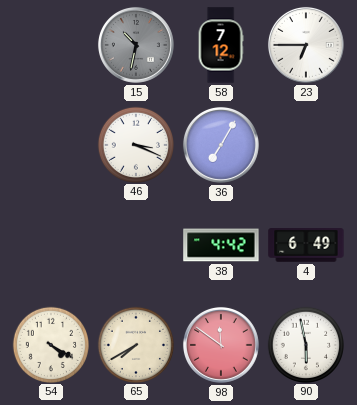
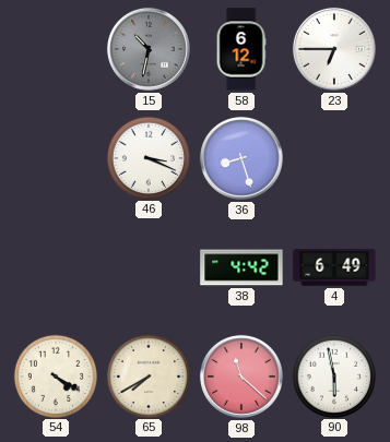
58: 7:12 -> 6:12 (241, 49)
36: 7:05 -> 8:27 (241, 158)
98: 11:51 -> 11:22 (241, 377)
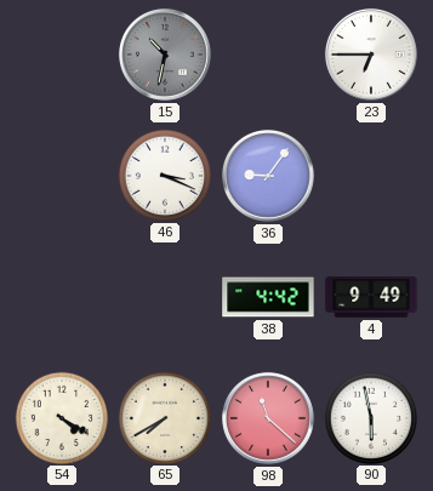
58: 6:12 -> none (241, 49)
36: 8:27 -> 9:06 (268, 176)
4: 6:49 -> 9:49 (371, 297)
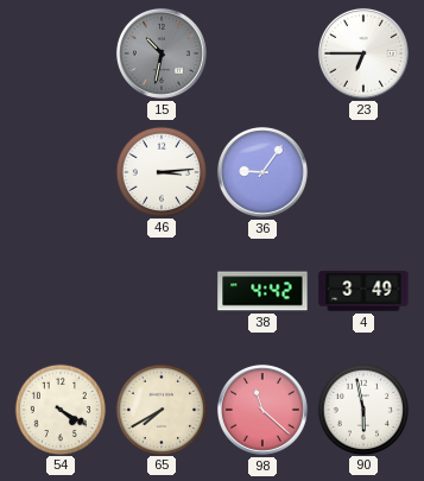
46: 3:19 -> 3:14 (160, 171)
4: 9:49 -> 3:49 (363, 291)
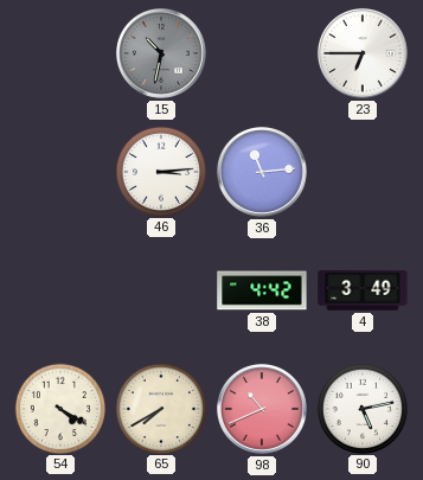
36: 9:06 -> 11:14 (262, 172)
98: 11:22 -> 10:41 (262, 409)
90: 5:58 -> 5:13 (361, 408)
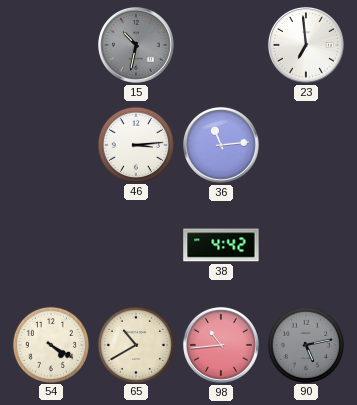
23: 6:45 -> 6:59 (306, 45)
4: 3:49 -> none (363, 290)
65: 7:40 -> 10:40 (135, 344)
98: 10:41 -> 10:44 (221, 345)
90 dial: white -> grey (305, 344)
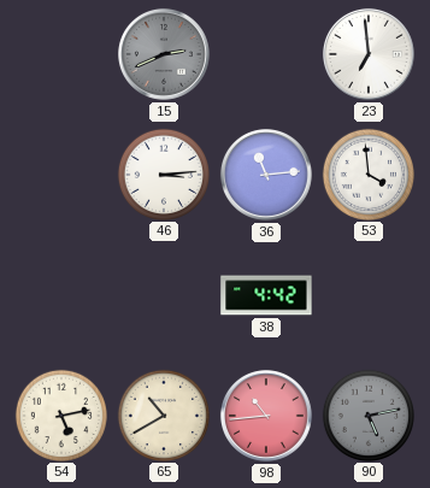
15: 10:32 -> 2:41 (164, 54)
53: none -> 3:59 (367, 174)
54: 4:20 -> 5:13 (60, 414)
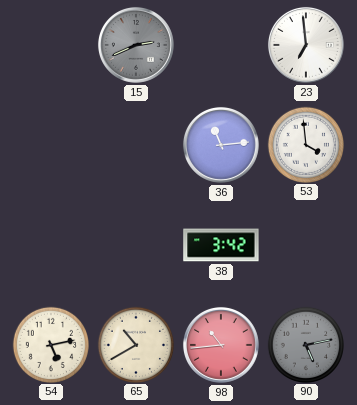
46: 3:14 -> none (163, 174)
38: 4:42 -> 3:42 (221, 245)
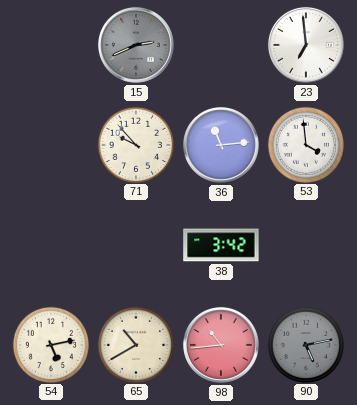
71: none -> 9:53 (135, 144)
